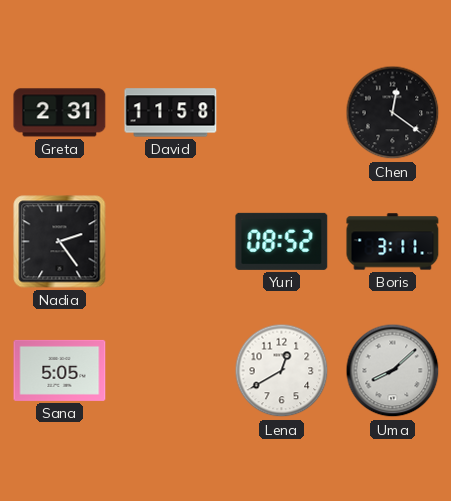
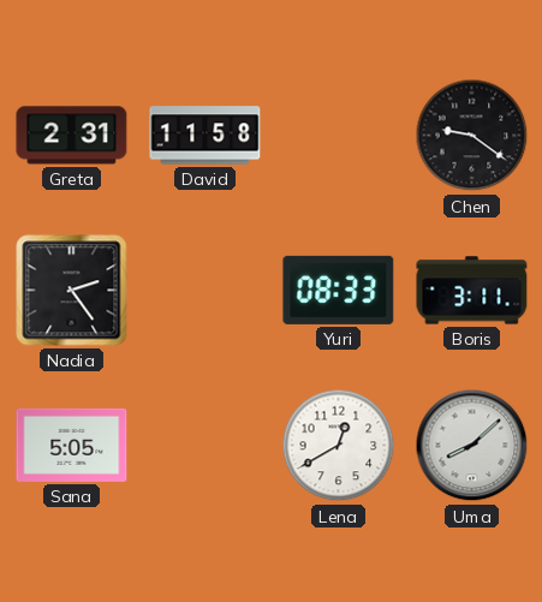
Chen: 12:21 -> 9:21 (472, 136)
Yuri: 08:52 -> 08:33 (339, 290)
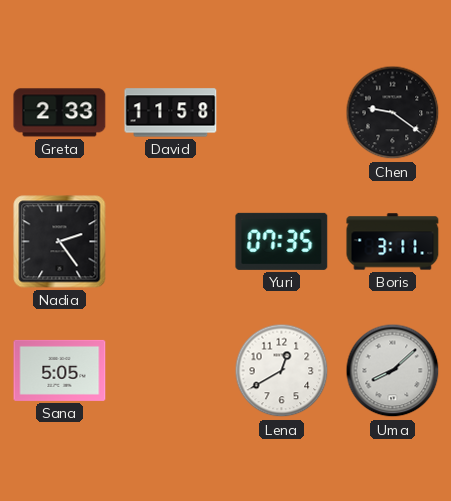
Greta: 2:31 -> 2:33 (60, 113)
Yuri: 08:33 -> 07:35 (282, 241)
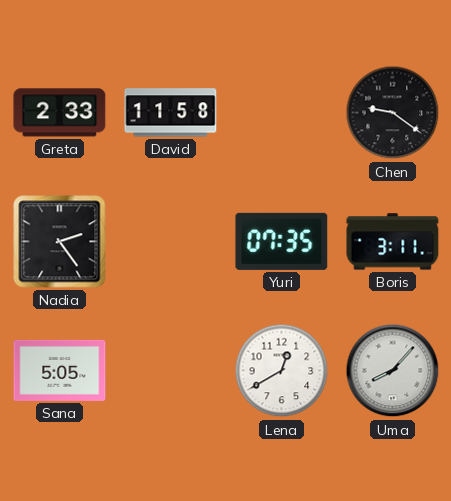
Uma: 8:08 -> 8:07 (393, 371)
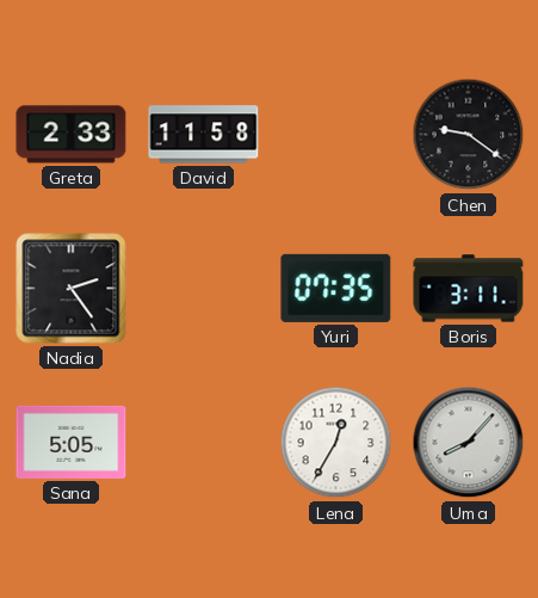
Lena: 12:40 -> 12:35 (336, 443)
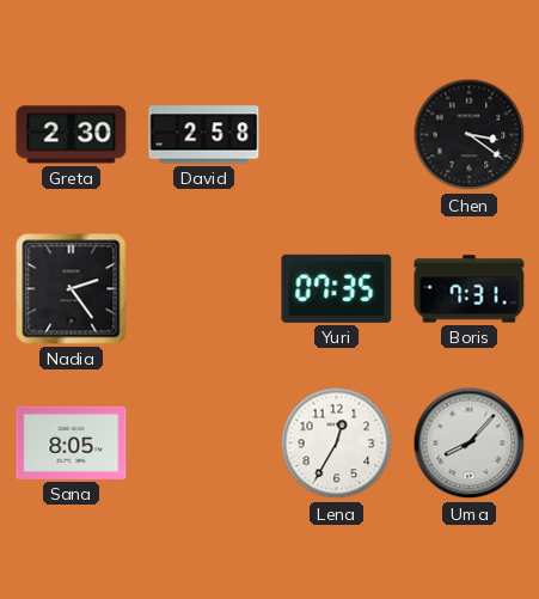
Greta: 2:33 -> 2:30 (72, 135)
David: 11:58 -> 2:58 (204, 135)
Chen: 9:21 -> 3:21 (470, 135)
Boris: 3:11 -> 7:31 (470, 289)
Sana: 5:05 -> 8:05 (72, 442)
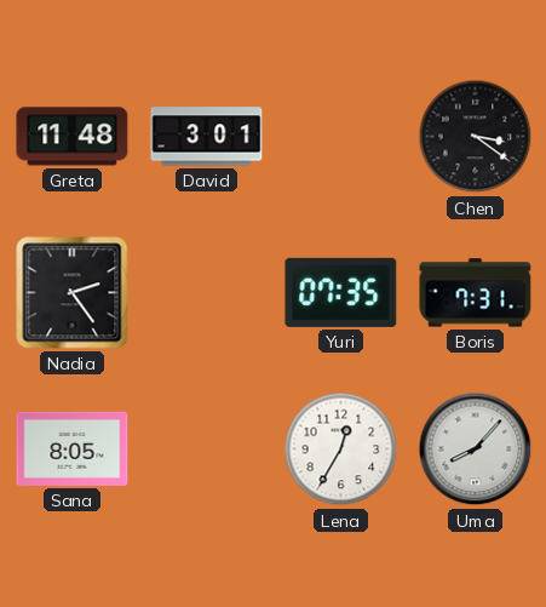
Greta: 2:30 -> 11:48 (73, 137)
David: 2:58 -> 3:01 (207, 137)
